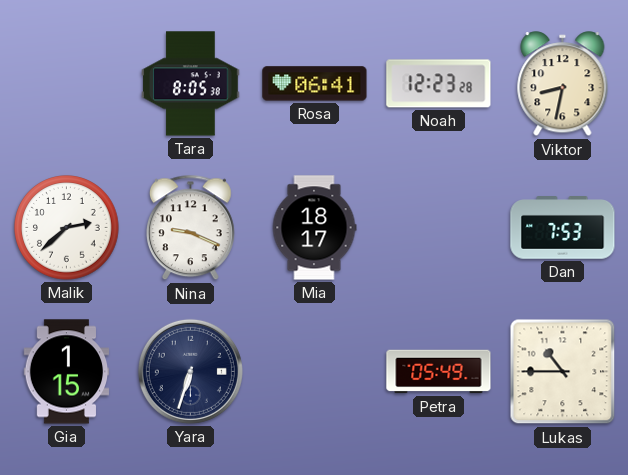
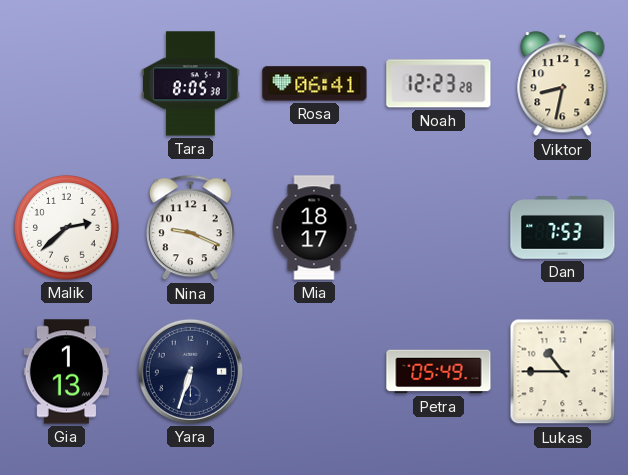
Gia: 1:15 -> 1:13 (67, 372)
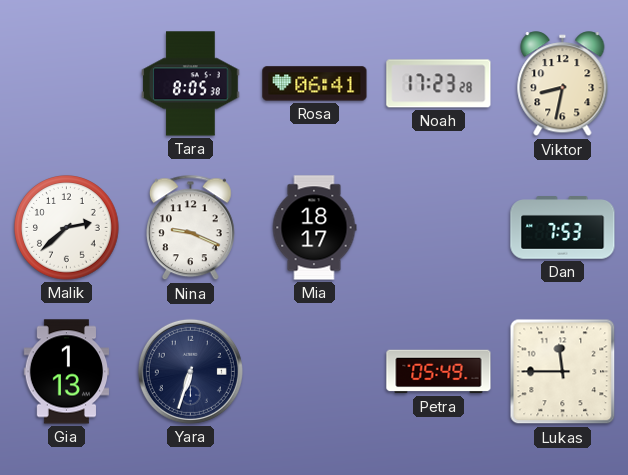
Noah: 12:23 -> 17:23 (439, 84)
Lukas: 10:45 -> 11:45 (563, 372)
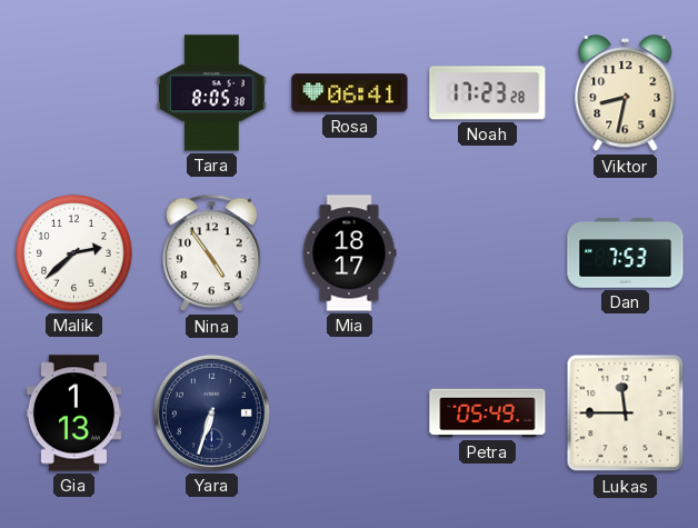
Nina: 9:19 -> 4:54 (211, 253)
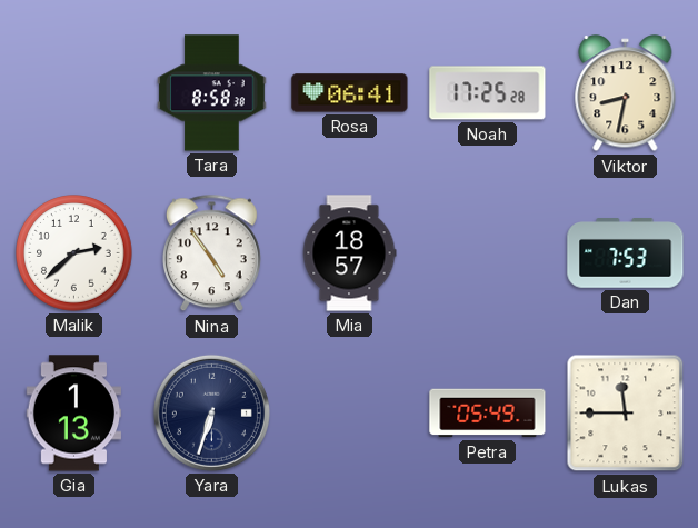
Tara: 8:05 -> 8:58 (212, 93)
Noah: 17:23 -> 17:25 (488, 93)
Mia: 18:17 -> 18:57 (349, 253)
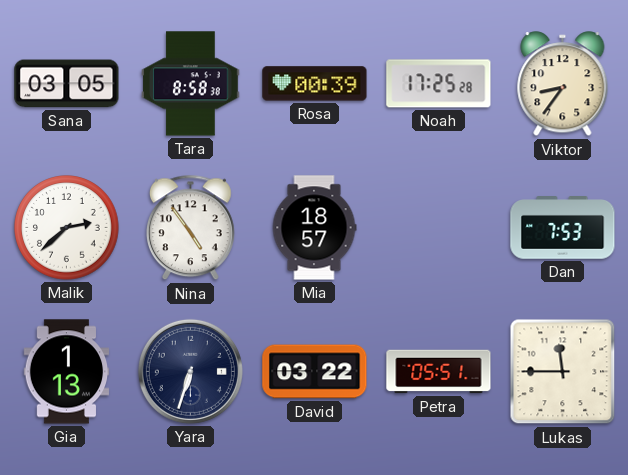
Sana: none -> 03:05 (67, 84)
Rosa: 06:41 -> 00:39 (315, 84)
Viktor: 8:32 -> 8:36 (563, 84)
David: none -> 03:22 (315, 372)
Petra: 05:49 -> 05:51 (439, 372)
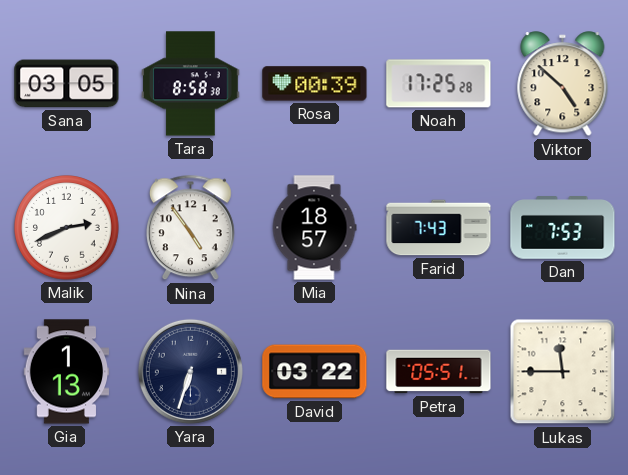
Viktor: 8:36 -> 4:52 (563, 84)
Malik: 2:38 -> 2:41 (67, 228)
Farid: none -> 7:43 (439, 228)
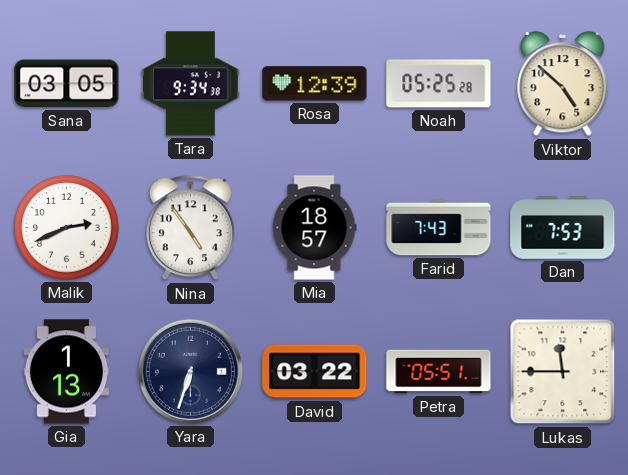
Tara: 8:58 -> 9:34 (191, 84)
Rosa: 00:39 -> 12:39 (315, 84)
Noah: 17:25 -> 05:25 (439, 84)
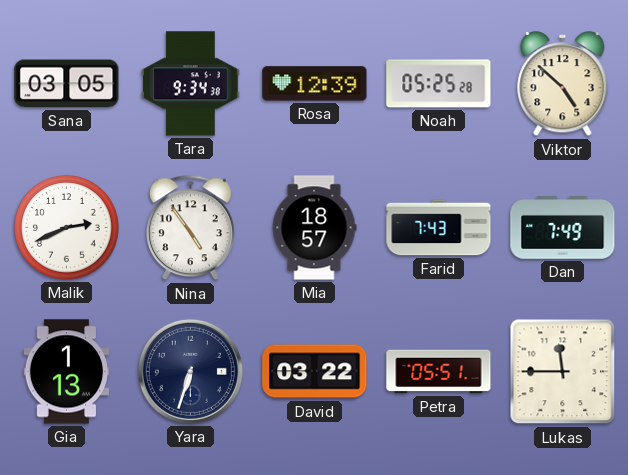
Dan: 7:53 -> 7:49 (563, 228)
